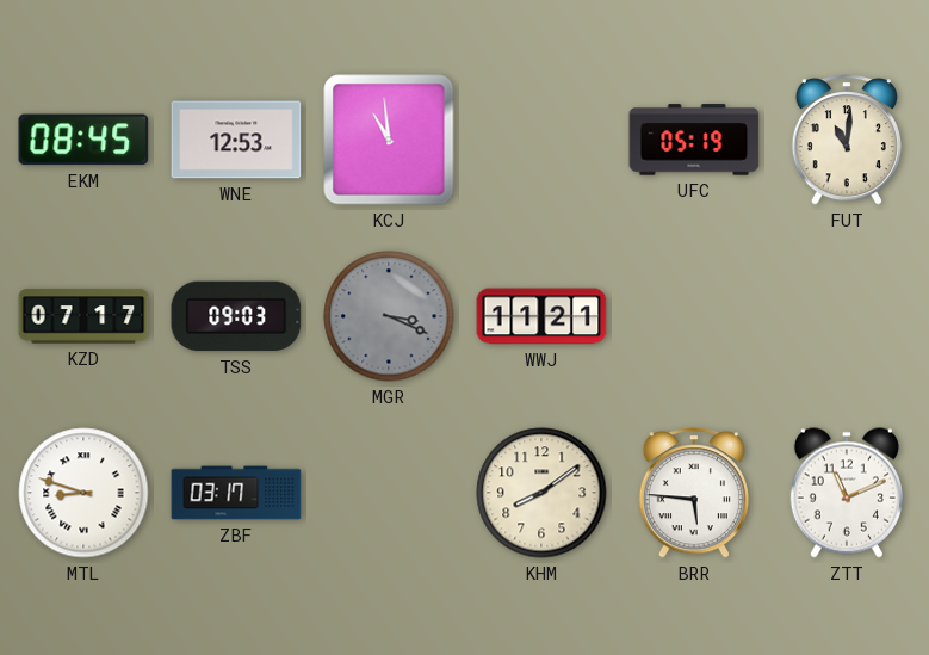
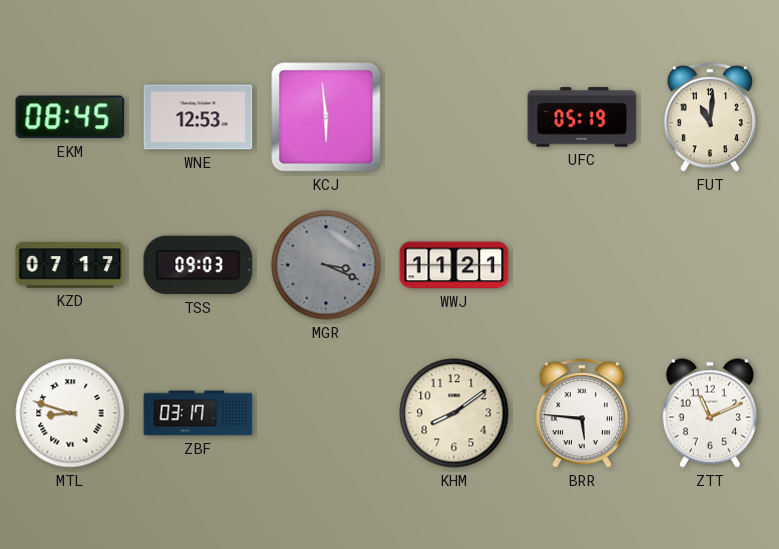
KCJ: 10:59 -> 5:59 (326, 117)
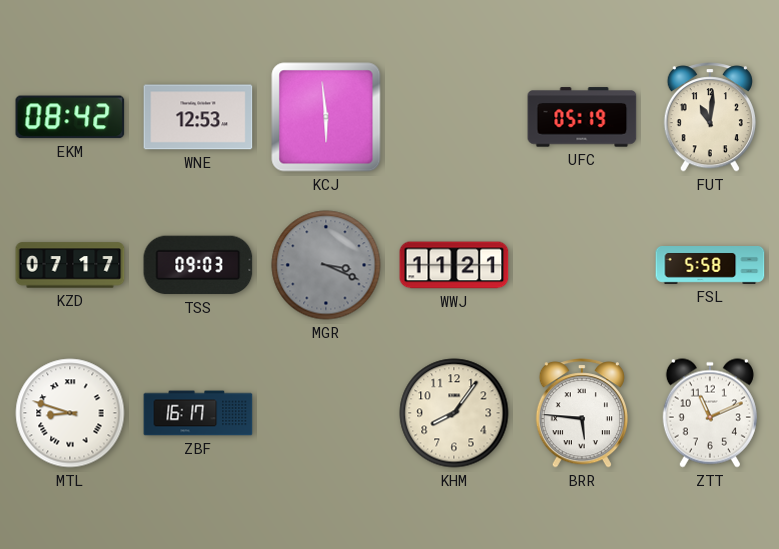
EKM: 08:45 -> 08:42 (70, 117)
FSL: none -> 5:58 (710, 266)
ZBF: 03:17 -> 16:17 (198, 413)
KHM: 8:09 -> 8:06 (454, 413)
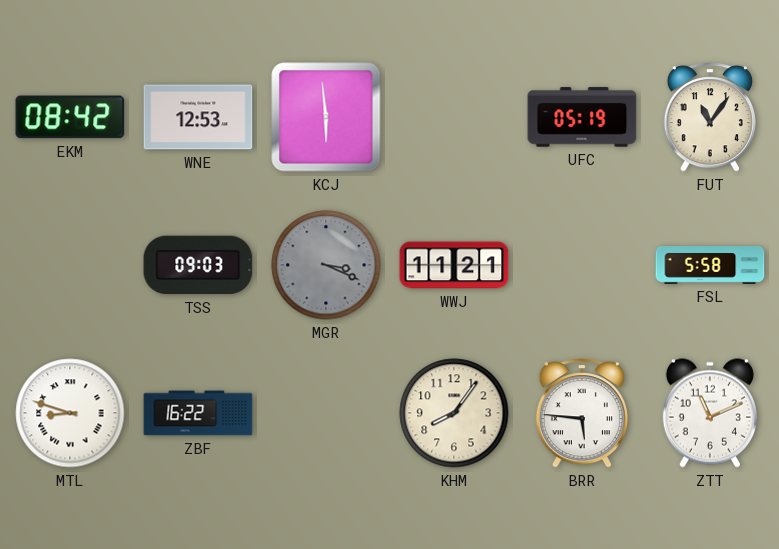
FUT: 11:01 -> 11:06 (710, 117)
KZD: 07:17 -> none (70, 265)
ZBF: 16:17 -> 16:22 (198, 413)
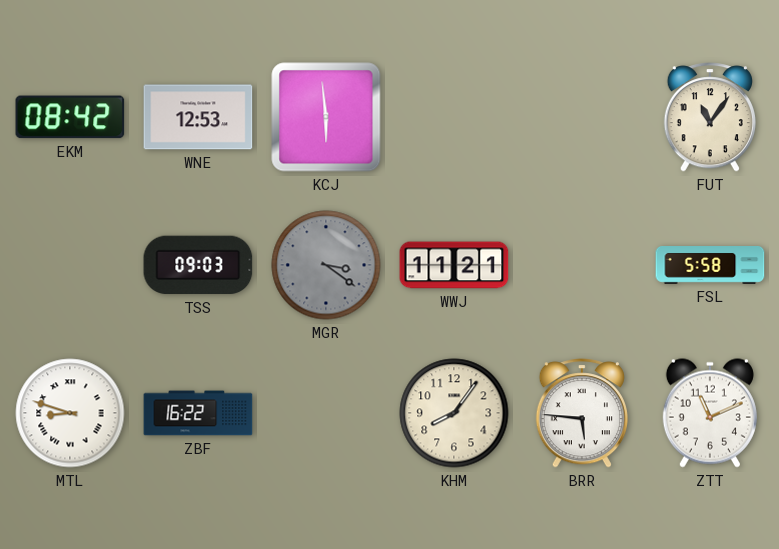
UFC: 05:19 -> none (582, 117)
MGR: 3:19 -> 3:21 (326, 265)
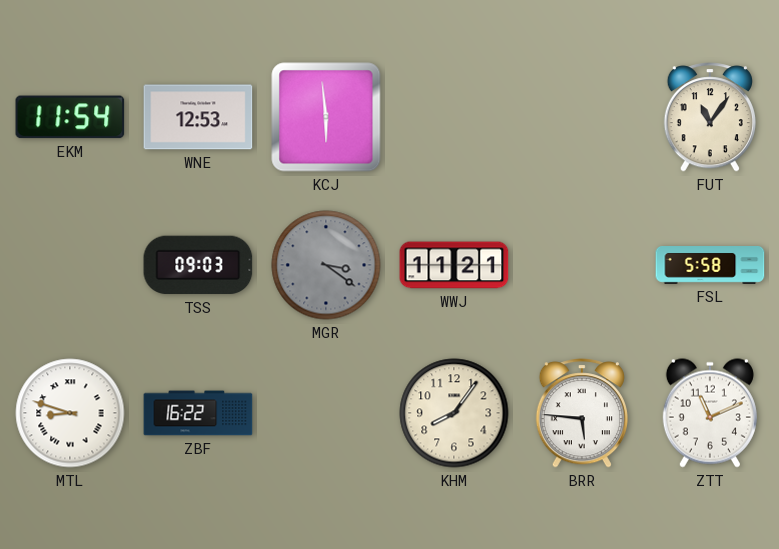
EKM: 08:42 -> 11:54 (70, 117)
